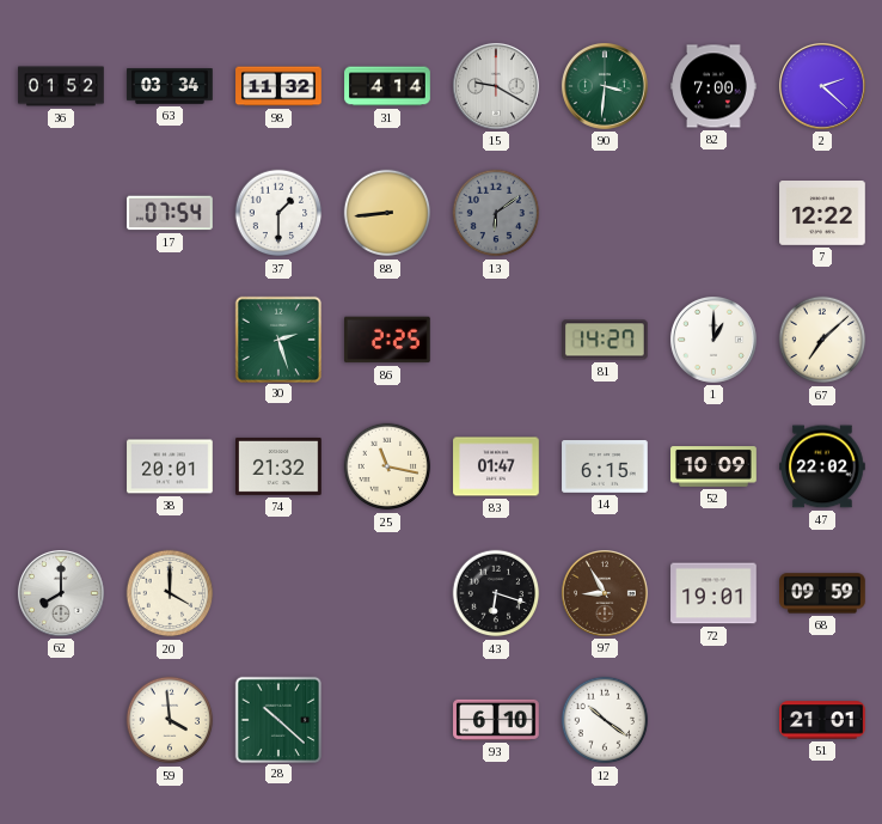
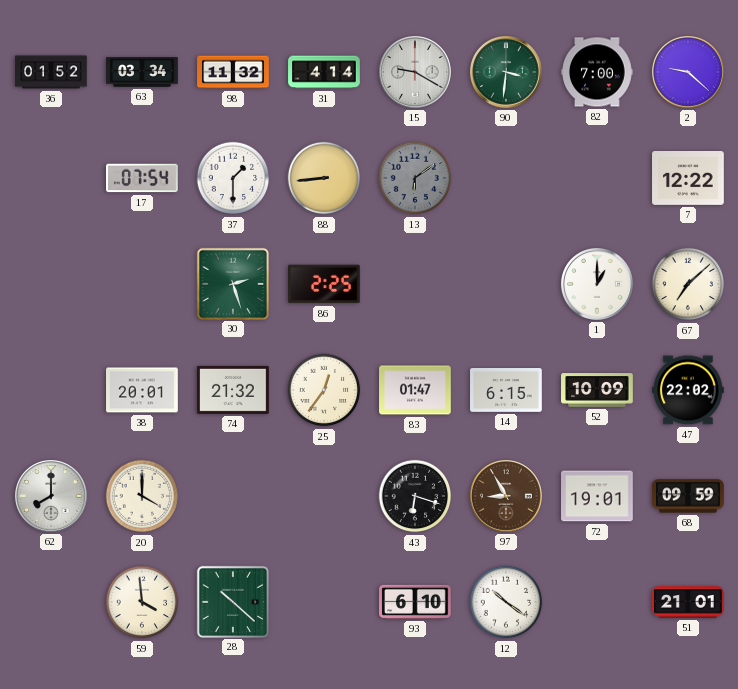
2: 2:22 -> 9:22 (688, 73)
81: 14:27 -> none (606, 340)
25: 11:17 -> 12:36 (324, 390)
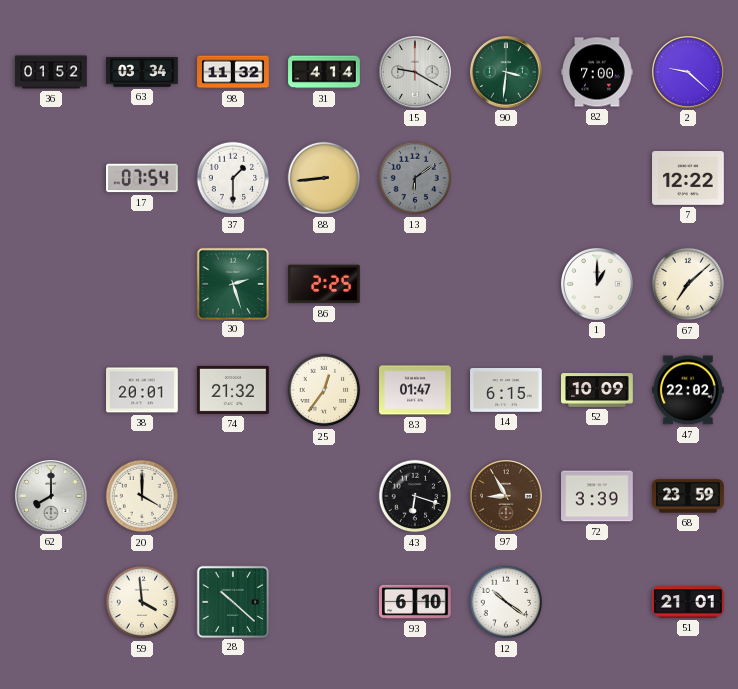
72: 19:01 -> 3:39 (597, 496)
68: 09:59 -> 23:59 (688, 496)
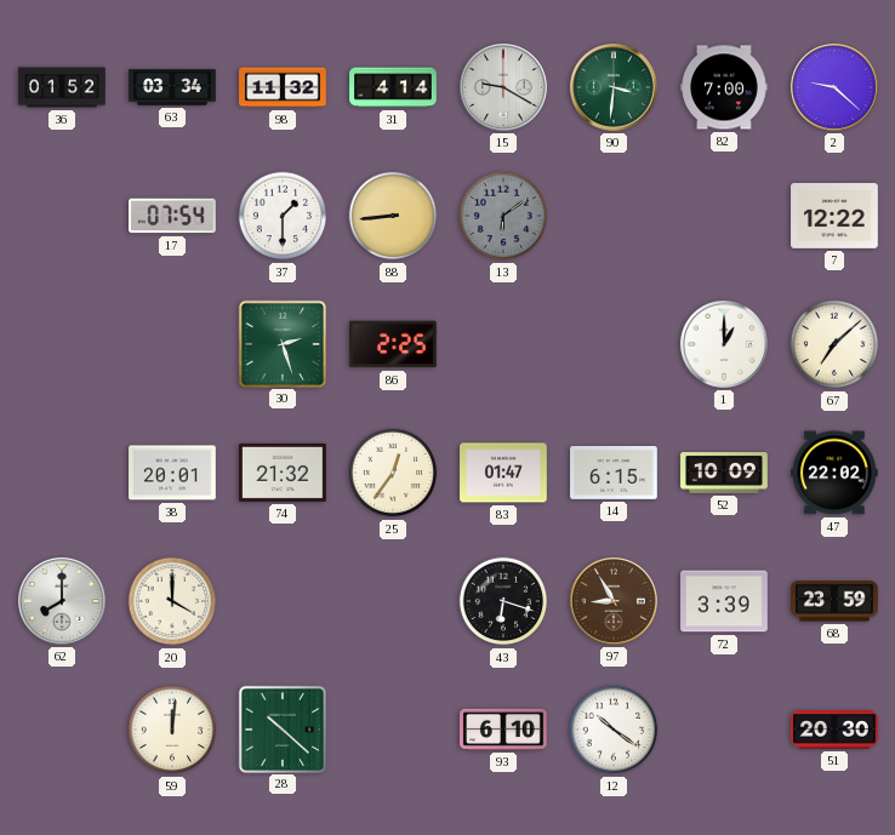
59: 3:59 -> 12:01 (172, 730)
51: 21:01 -> 20:30 (834, 730)
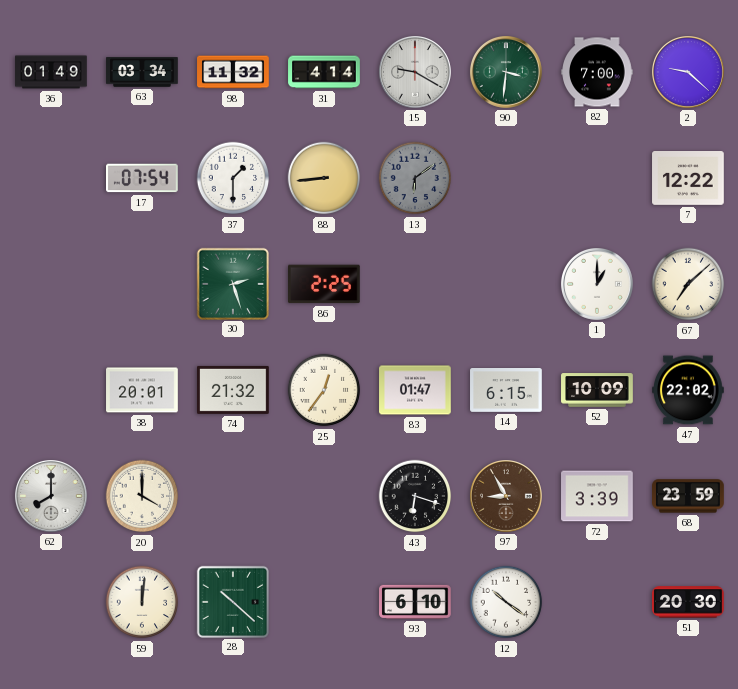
36: 01:52 -> 01:49 (51, 72)
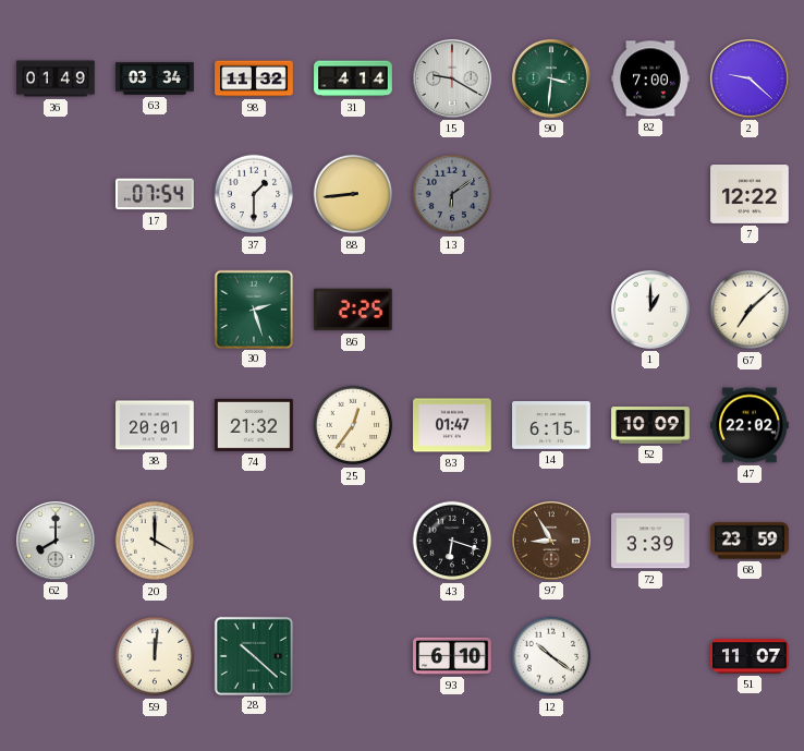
51: 20:30 -> 11:07 (750, 656)
